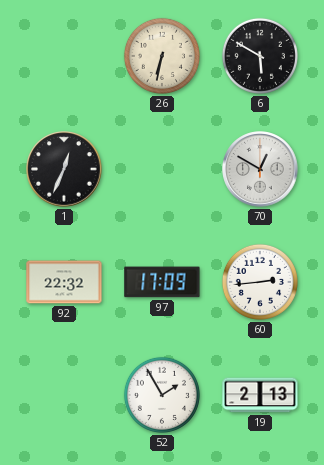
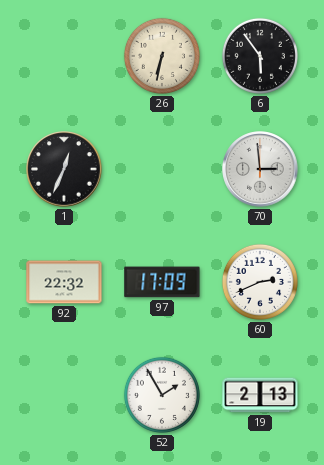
6: 5:50 -> 5:54 (260, 56)
70: 12:50 -> 2:59 (260, 169)
60: 2:44 -> 2:41 (260, 282)
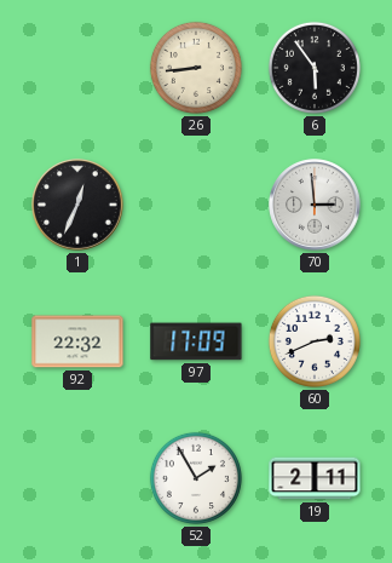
26: 6:32 -> 8:44 (196, 68)
19: 2:13 -> 2:11 (315, 478)
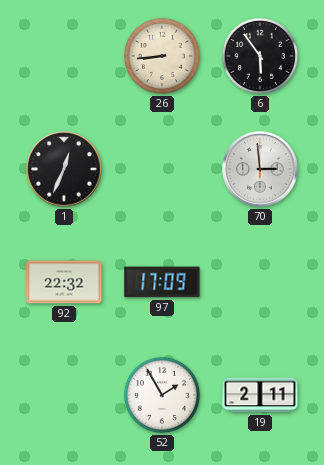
60: 2:41 -> none (315, 341)
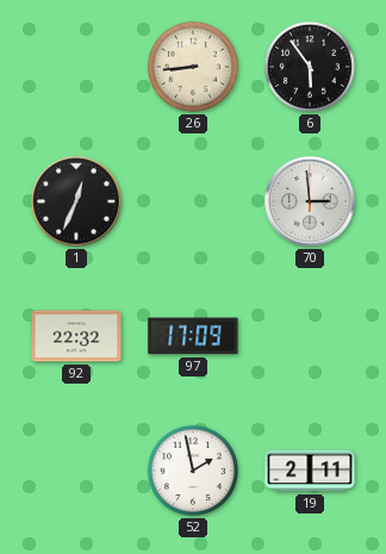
52: 1:55 -> 1:58 (193, 471)
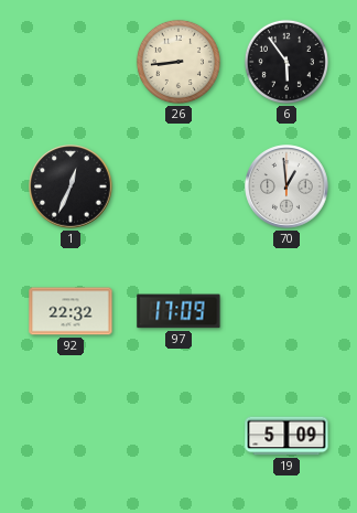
70: 2:59 -> 12:59 (286, 186)
52: 1:58 -> none (193, 471)
19: 2:11 -> 5:09 (286, 436)
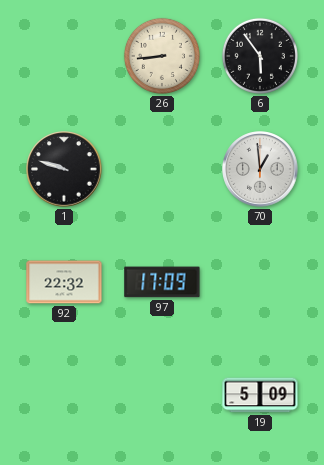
1: 12:34 -> 9:48 (64, 169)
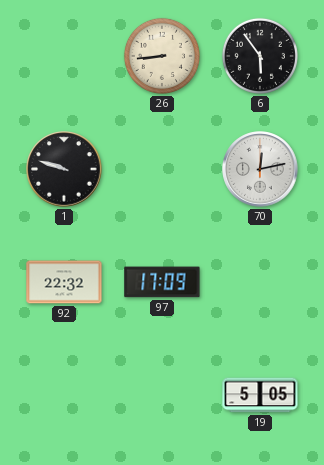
70: 12:59 -> 12:13 (260, 169)
19: 5:09 -> 5:05 (260, 395)
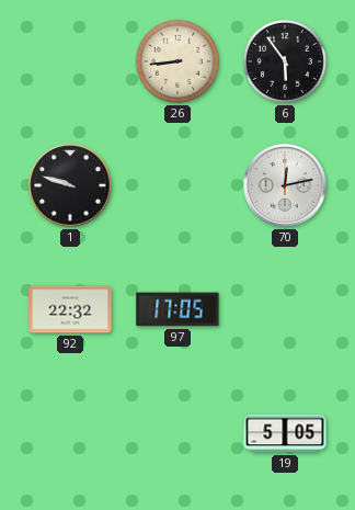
97: 17:09 -> 17:05 (177, 309)
